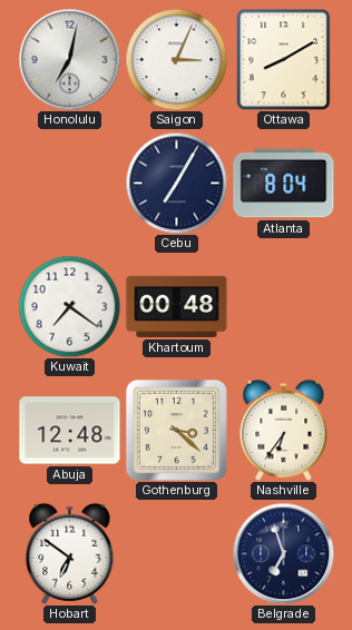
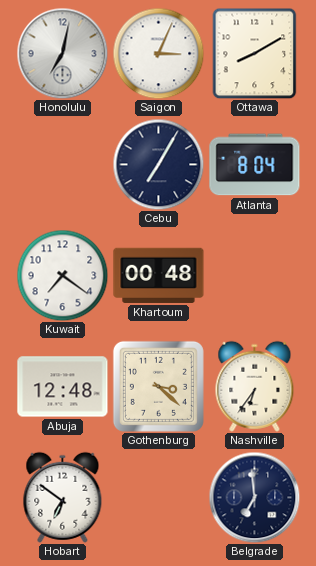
Belgrade: 6:57 -> 6:59 (254, 497)
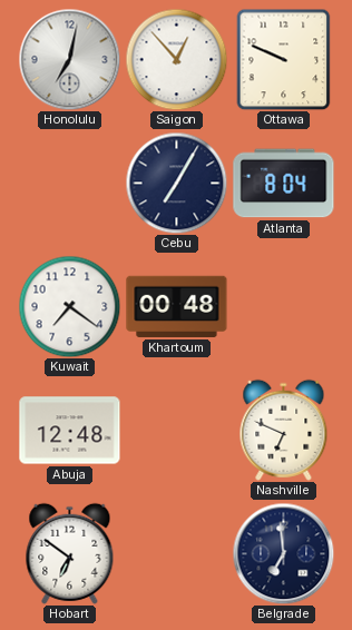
Saigon: 3:04 -> 12:53 (176, 59)
Ottawa: 8:10 -> 9:49 (284, 59)
Gothenburg: 3:22 -> none (158, 386)
Nashville: 6:36 -> 6:49 (284, 430)
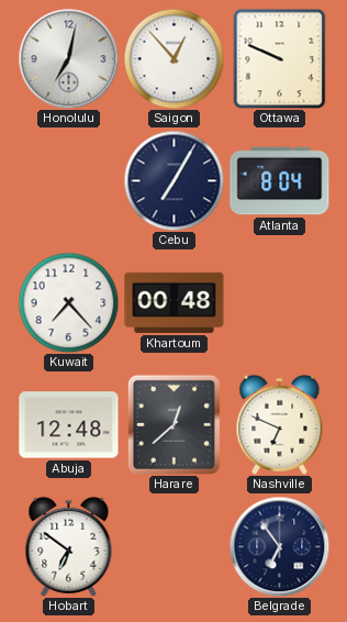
Kuwait: 7:21 -> 7:23 (68, 302)
Harare: none -> 12:38 (173, 424)
Belgrade: 6:59 -> 6:54 (279, 546)
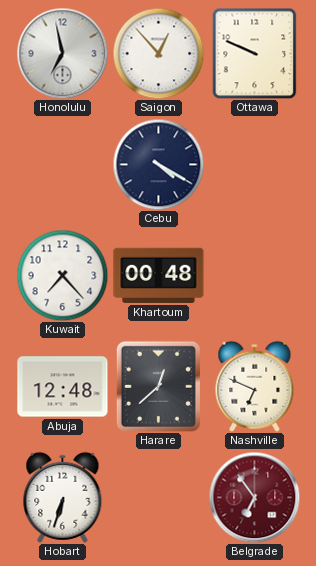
Honolulu: 7:02 -> 6:58 (62, 53)
Cebu: 7:05 -> 4:20 (158, 164)
Atlanta: 8:04 -> none (280, 181)
Hobart: 6:51 -> 6:33 (63, 497)
Belgrade dial: navy -> burgundy (254, 497)
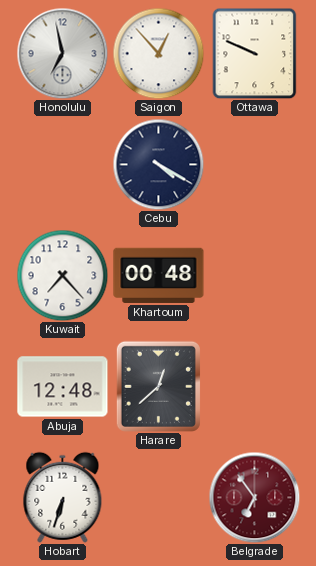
Nashville: 6:49 -> none (255, 386)
